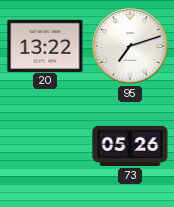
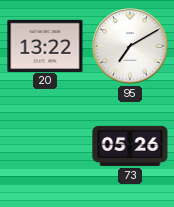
95: 7:12 -> 7:10 (130, 46)
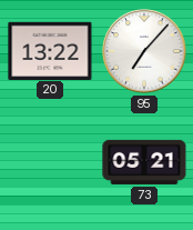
95: 7:10 -> 7:07 (144, 51)
73: 05:26 -> 05:21 (144, 162)
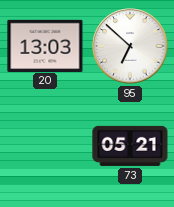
20: 13:22 -> 13:03 (45, 45)
95: 7:07 -> 6:52 (130, 46)
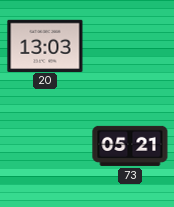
95: 6:52 -> none (130, 46)
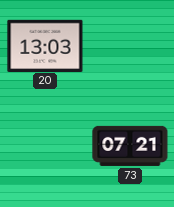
73: 05:21 -> 07:21 (130, 146)
